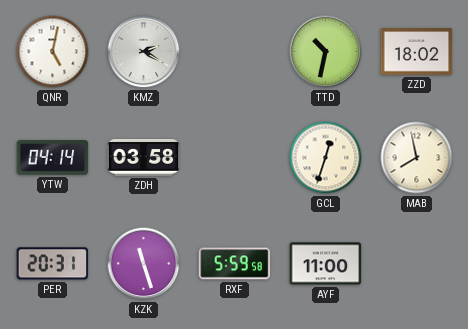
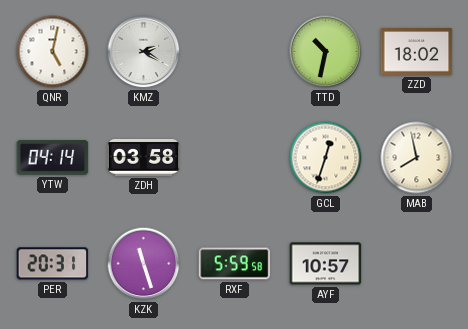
AYF: 11:00 -> 10:57 (326, 264)
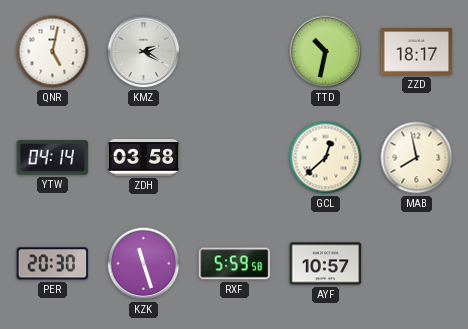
ZZD: 18:02 -> 18:17 (417, 52)
GCL: 12:33 -> 12:38 (326, 158)
PER: 20:31 -> 20:30 (53, 264)
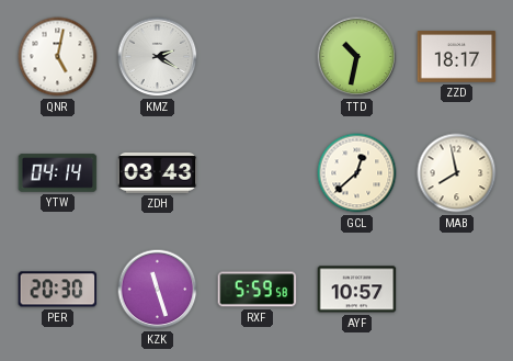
ZDH: 03:58 -> 03:43 (158, 173)
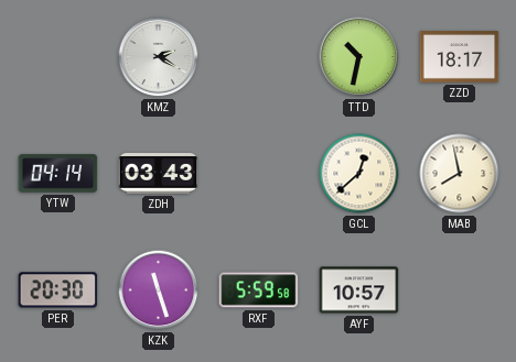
QNR: 5:02 -> none (58, 57)
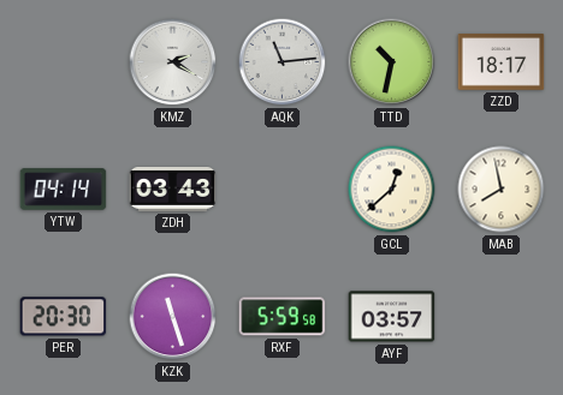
AQK: none -> 11:14 (283, 62)
AYF: 10:57 -> 03:57 (392, 317)
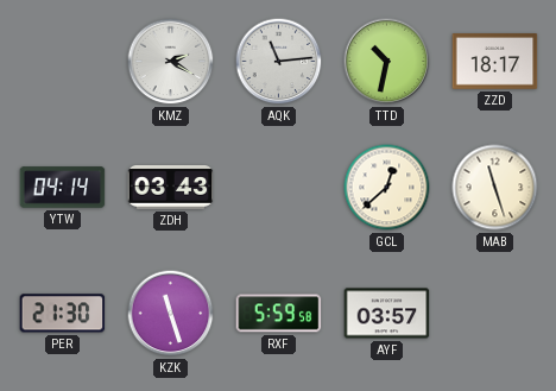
MAB: 7:58 -> 11:27 (495, 188)
PER: 20:30 -> 21:30 (63, 314)
